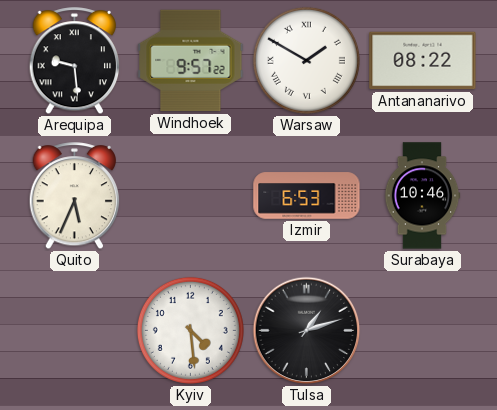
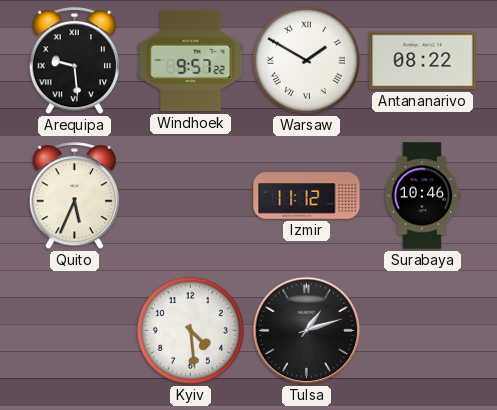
Izmir: 6:53 -> 11:12 (307, 196)
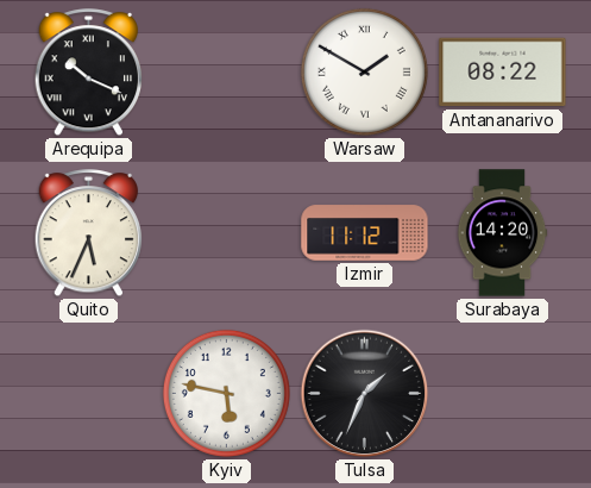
Arequipa: 9:29 -> 10:19 (89, 73)
Windhoek: 9:57 -> none (191, 61)
Surabaya: 10:46 -> 14:20 (502, 233)
Kyiv: 4:29 -> 5:47 (226, 393)
Tulsa: 1:12 -> 1:34 (365, 394)
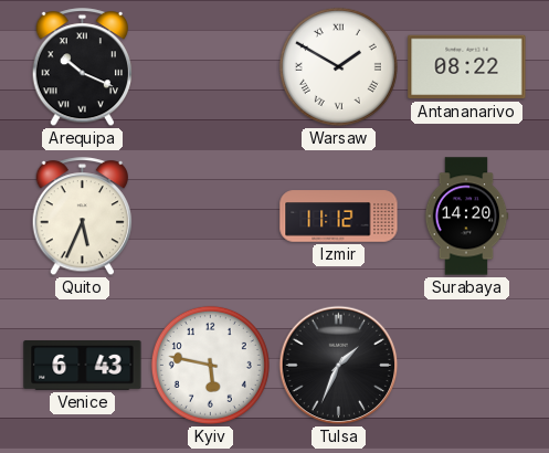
Venice: none -> 6:43 (83, 366)
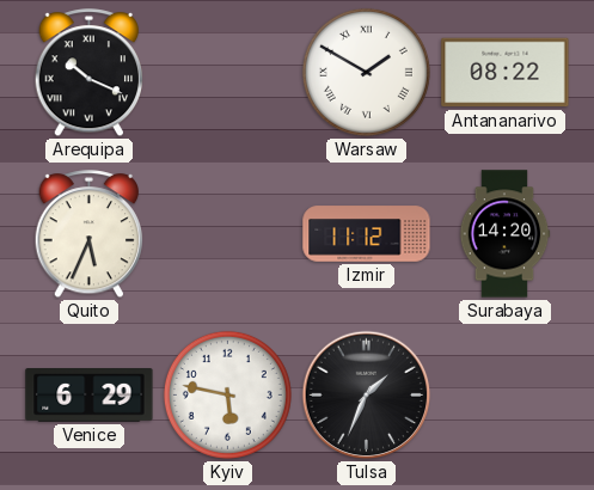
Venice: 6:43 -> 6:29 (90, 396)
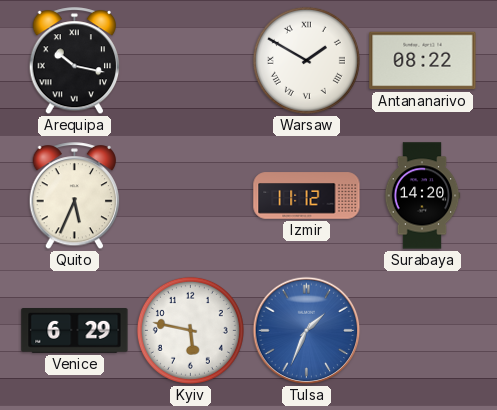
Arequipa: 10:19 -> 10:17 (75, 61)
Tulsa dial: black -> blue (307, 331)
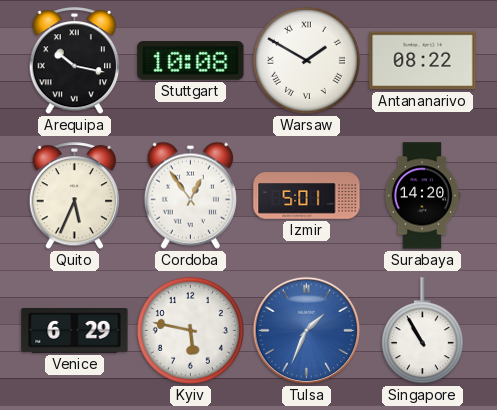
Stuttgart: none -> 10:08 (191, 61)
Cordoba: none -> 12:54 (190, 195)
Izmir: 11:12 -> 5:01 (307, 196)
Singapore: none -> 10:55 (422, 331)
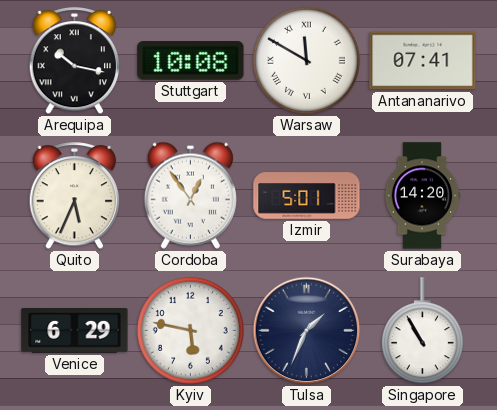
Warsaw: 1:50 -> 11:50 (306, 60)
Antananarivo: 08:22 -> 07:41 (423, 61)
Tulsa dial: blue -> navy (307, 331)
